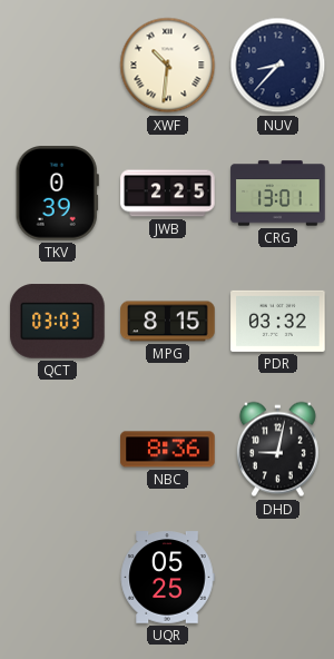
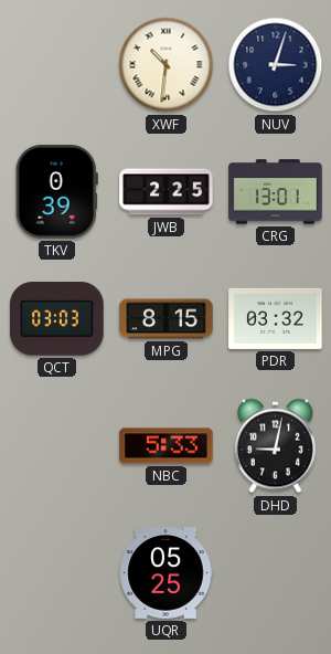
NUV: 8:37 -> 3:03 (276, 65)
NBC: 8:36 -> 5:33 (167, 446)
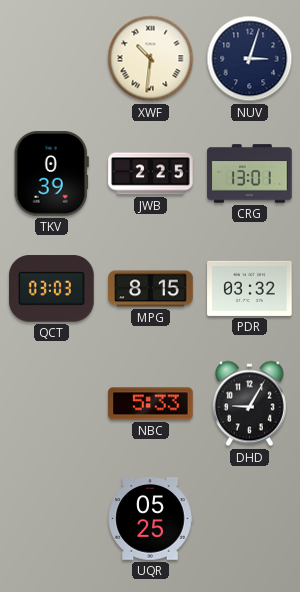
DHD: 9:02 -> 9:05 (249, 404)
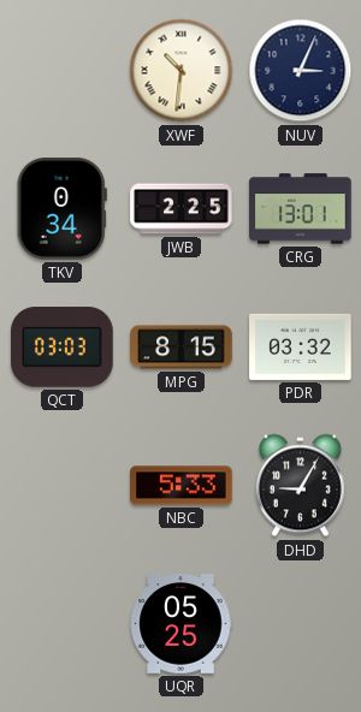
NUV: 3:03 -> 3:04 (301, 71)
TKV: 0:39 -> 0:34 (61, 209)
